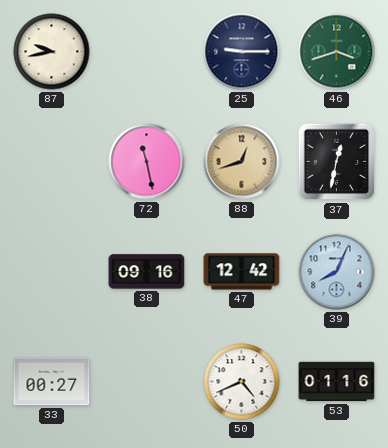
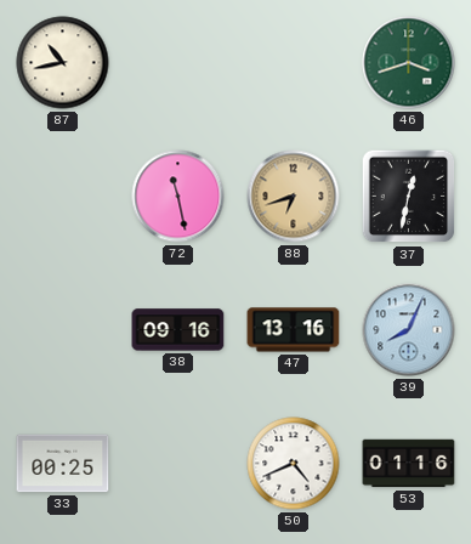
87: 9:43 -> 10:43 (63, 63)
25: 9:15 -> none (242, 52)
88: 12:42 -> 6:42 (294, 197)
47: 12:42 -> 13:16 (294, 330)
33: 00:27 -> 00:25 (63, 464)
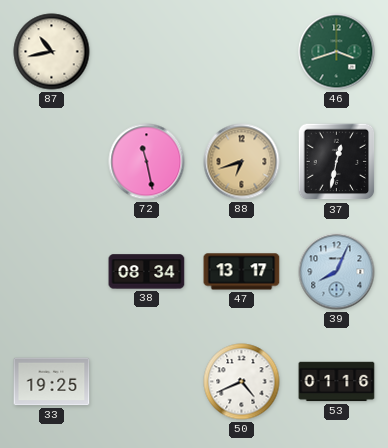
38: 09:16 -> 08:34 (147, 272)
47: 13:16 -> 13:17 (242, 272)
33: 00:25 -> 19:25 (52, 382)
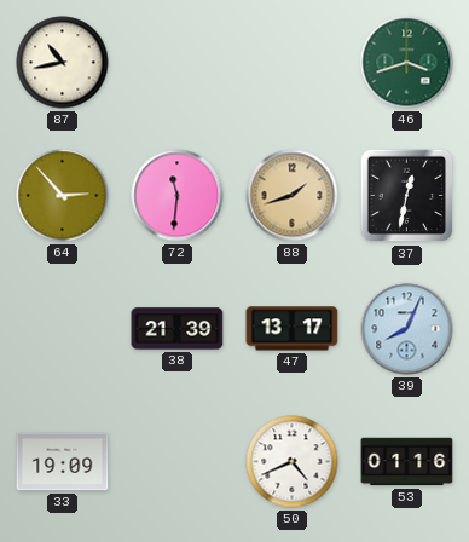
64: none -> 2:53 (63, 196)
72: 11:28 -> 11:31 (178, 196)
88: 6:42 -> 1:42 (293, 196)
38: 08:34 -> 21:39 (178, 329)
33: 19:25 -> 19:09 (63, 462)
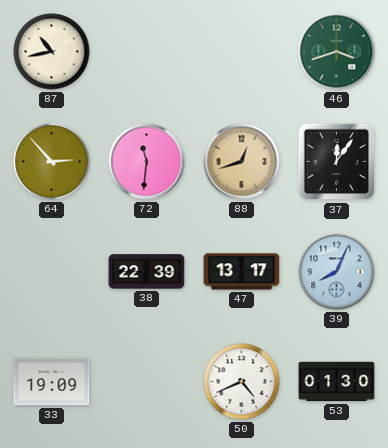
88: 1:42 -> 12:42 (242, 162)
37: 12:32 -> 12:06 (337, 162)
38: 21:39 -> 22:39 (147, 272)
53: 01:16 -> 01:30 (337, 382)
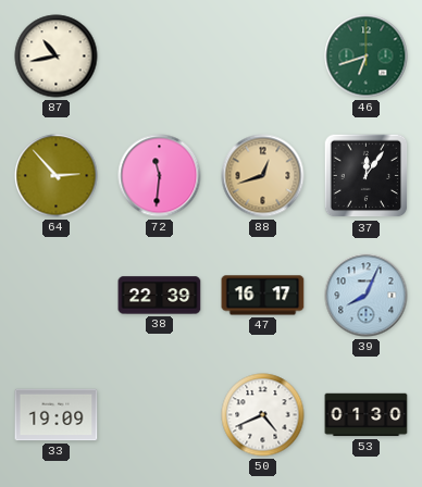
46: 3:42 -> 6:42 (367, 57)
47: 13:17 -> 16:17 (263, 296)
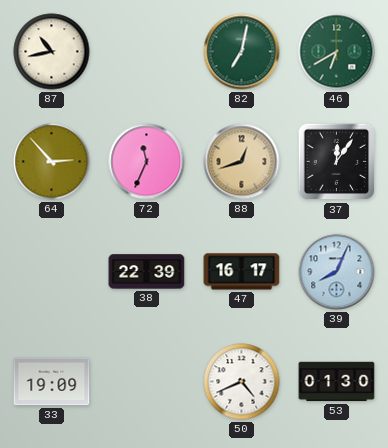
82: none -> 7:02 (242, 52)
46: 6:42 -> 6:40 (337, 52)
72: 11:31 -> 11:34 (147, 162)
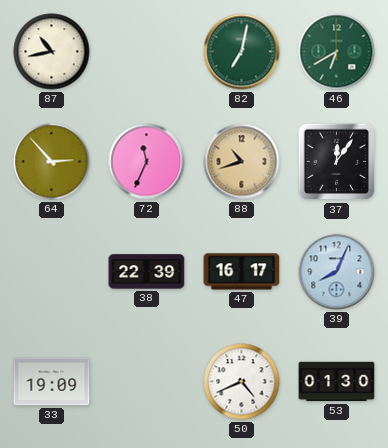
88: 12:42 -> 10:42 (242, 162)
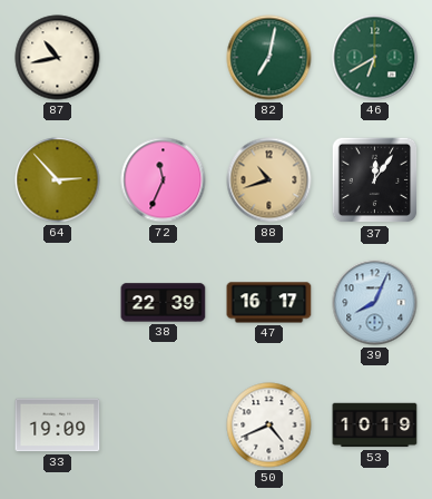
53: 01:30 -> 10:19 (375, 425)
